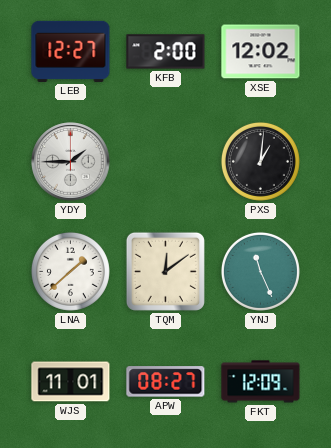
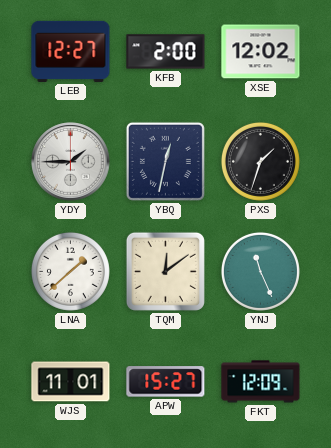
YBQ: none -> 12:32 (165, 161)
PXS: 1:01 -> 1:33 (260, 161)
APW: 08:27 -> 15:27 (166, 382)
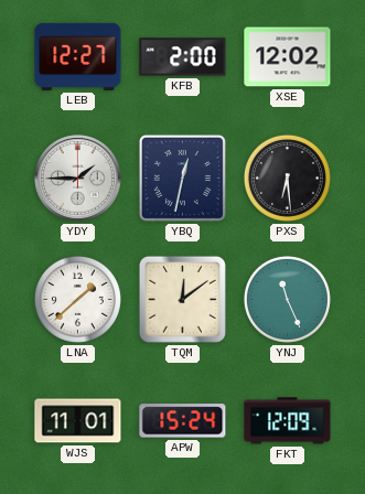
PXS: 1:33 -> 6:29 (287, 178)
APW: 15:27 -> 15:24 (183, 421)
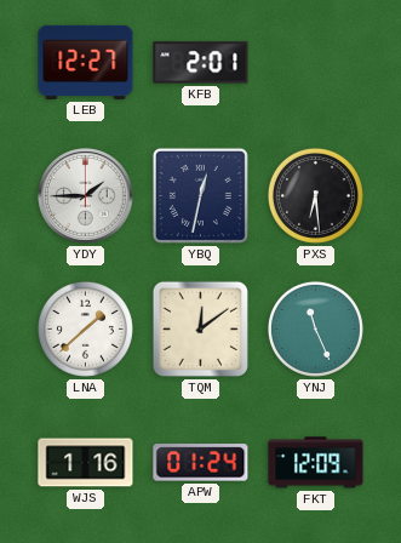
KFB: 2:00 -> 2:01 (201, 63)
XSE: 12:02 -> none (288, 57)
WJS: 11:01 -> 1:16 (86, 463)
APW: 15:24 -> 01:24 (201, 463)
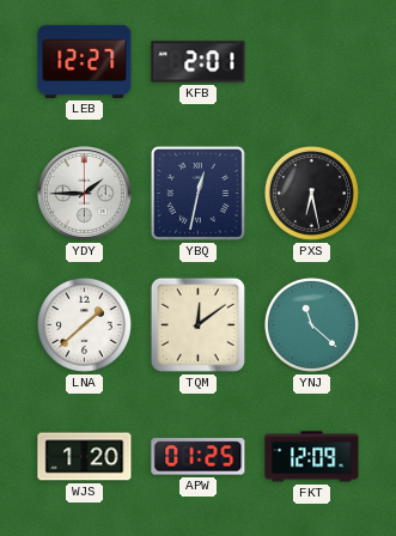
PXS: 6:29 -> 6:28 (311, 193)
YNJ: 11:26 -> 11:22 (311, 324)
WJS: 1:16 -> 1:20 (85, 457)
APW: 01:24 -> 01:25 (199, 457)
